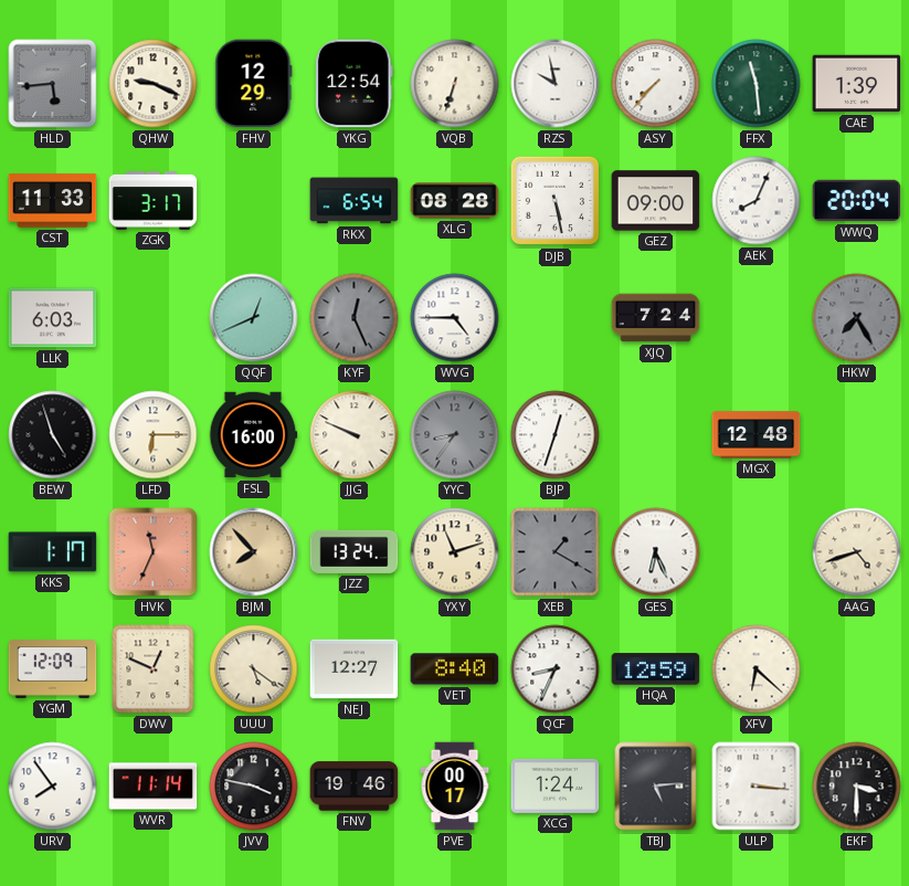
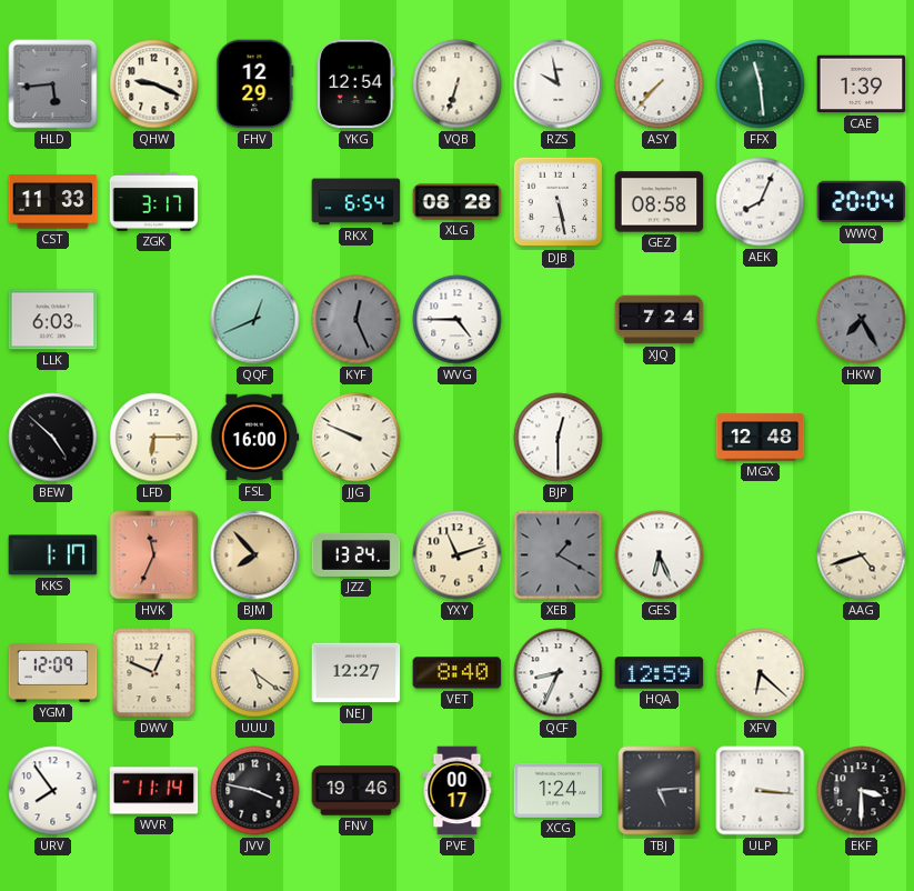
GEZ: 09:00 -> 08:58 (660, 202)
BEW: 4:57 -> 4:52 (53, 438)
YYC: 8:36 -> none (455, 435)
BJP: 12:33 -> 12:30 (559, 438)
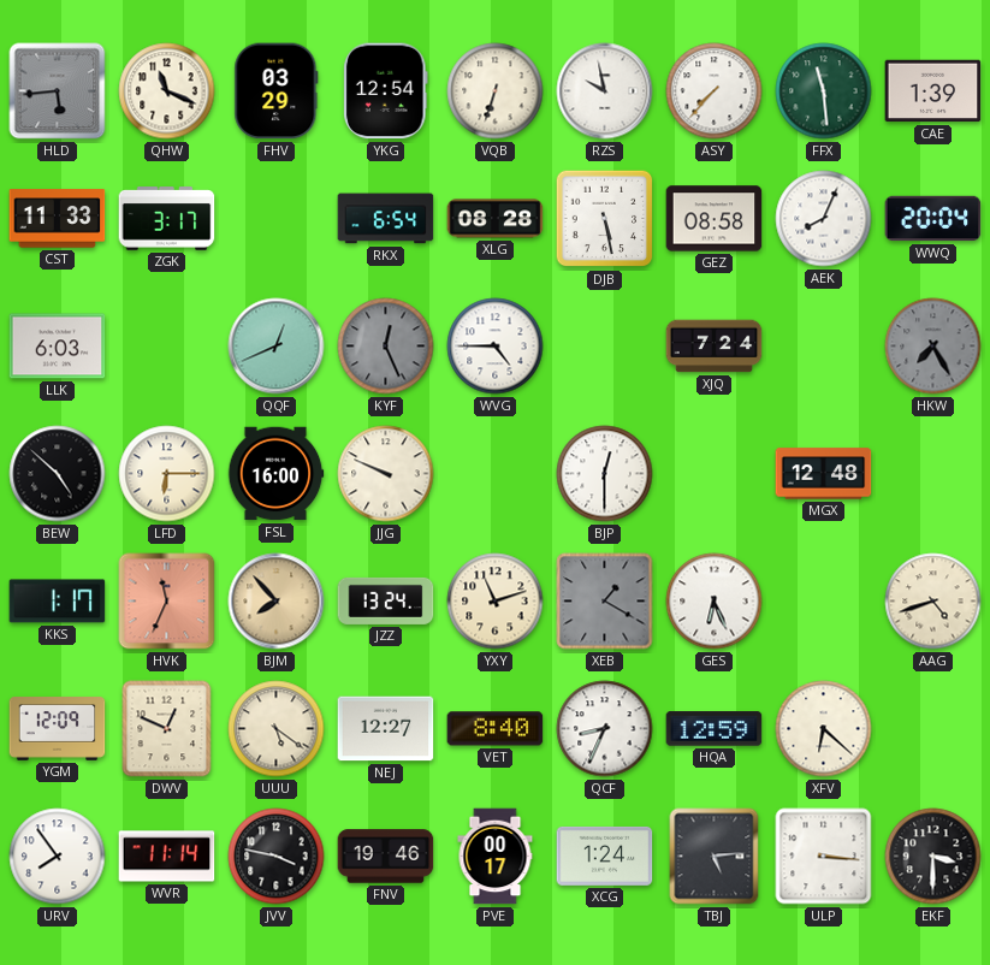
QHW: 9:19 -> 11:19 (167, 91)
FHV: 12:29 -> 03:29 (277, 91)
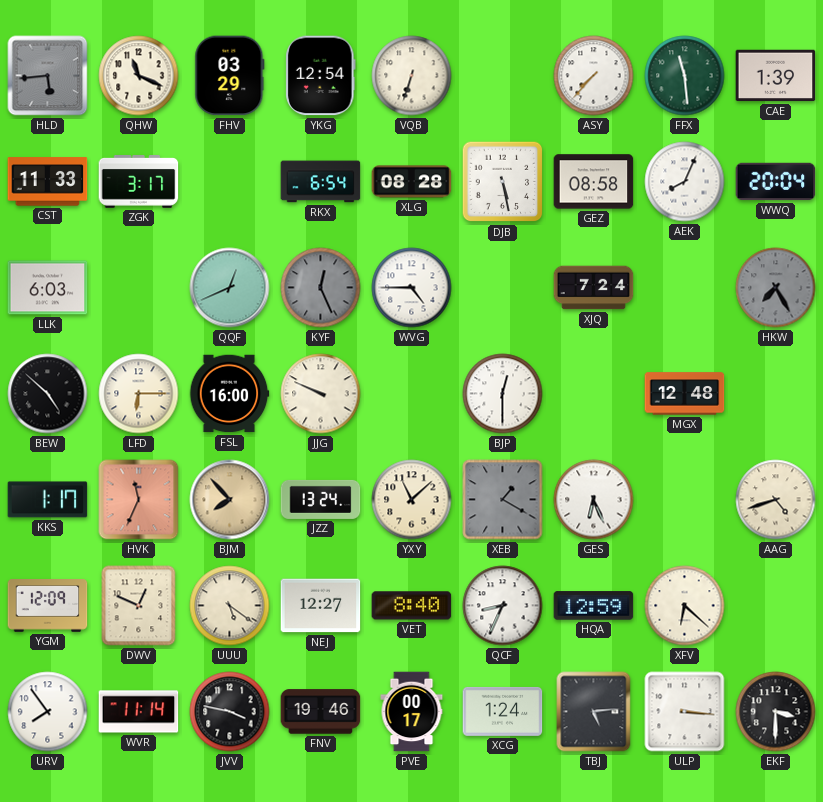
RZS: 9:58 -> none (605, 91)
YXY: 11:12 -> 11:08 (412, 500)
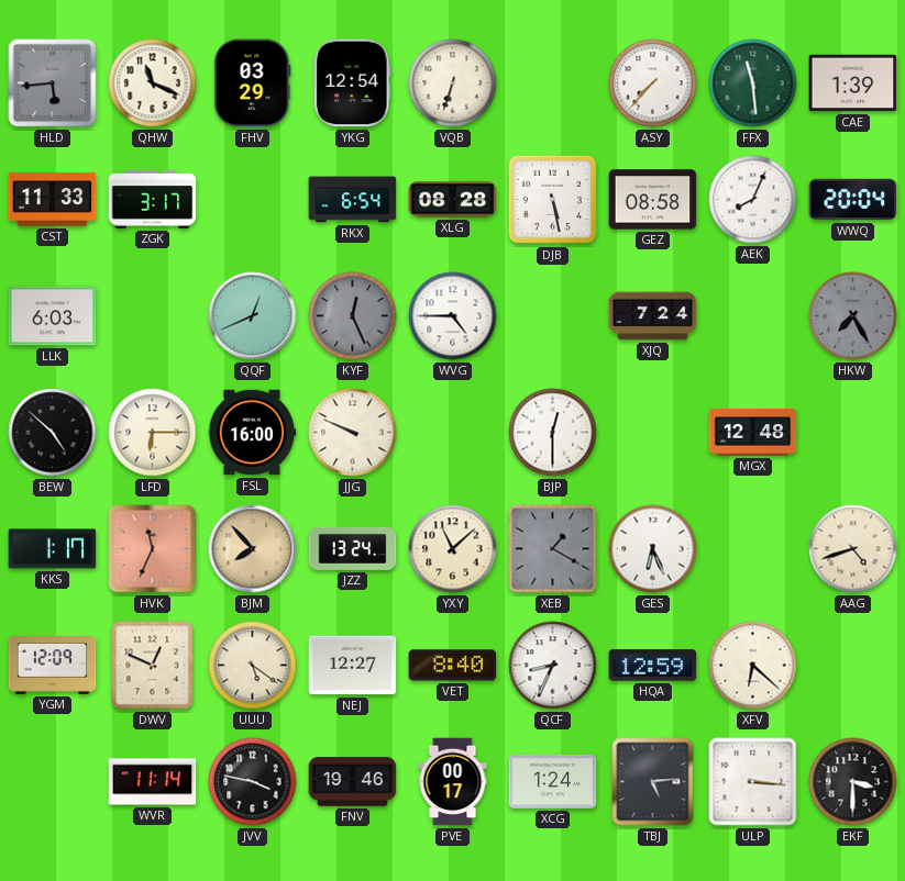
URV: 7:54 -> none (48, 712)
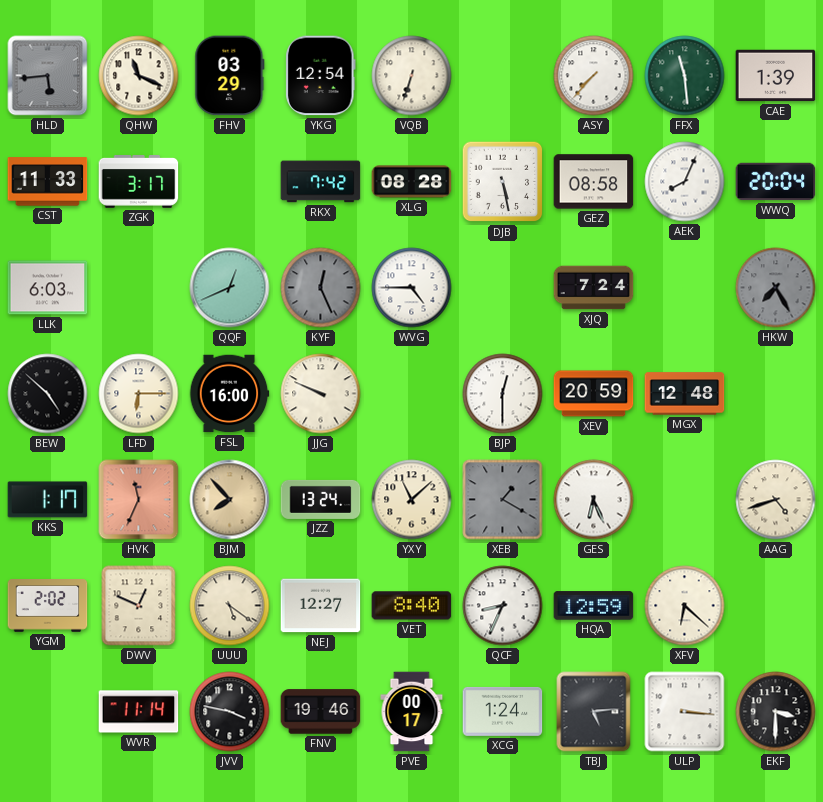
RKX: 6:54 -> 7:42 (321, 182)
XEV: none -> 20:59 (594, 394)
YGM: 12:09 -> 2:02 (48, 606)
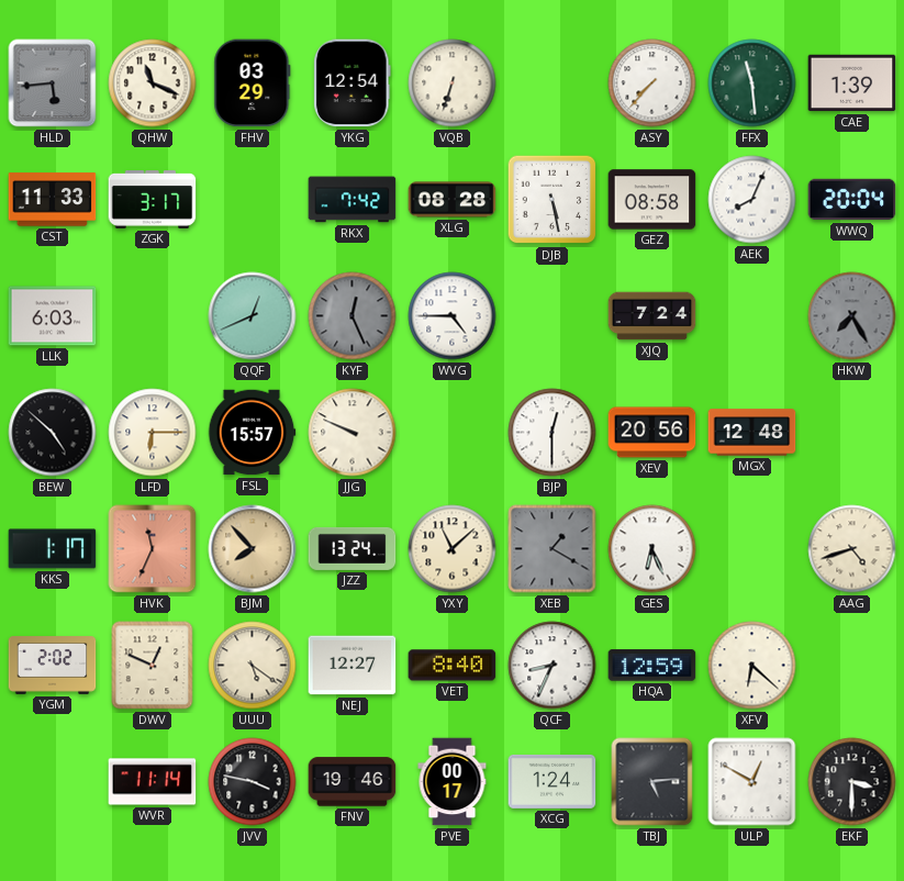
FSL: 16:00 -> 15:57 (252, 433)
XEV: 20:59 -> 20:56 (652, 433)
ULP: 3:16 -> 12:50 (752, 782)
